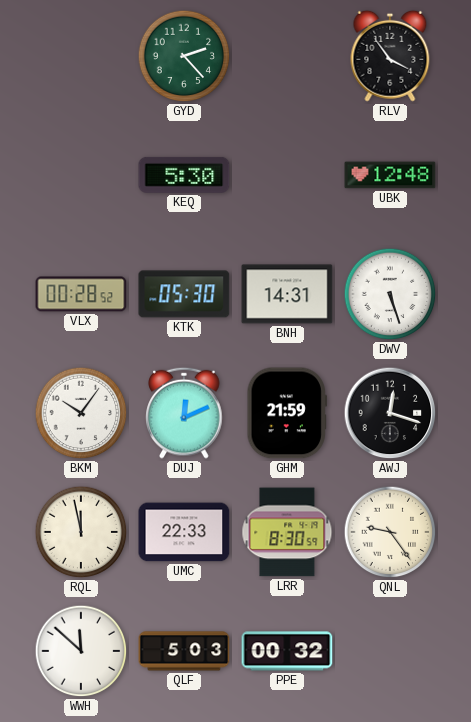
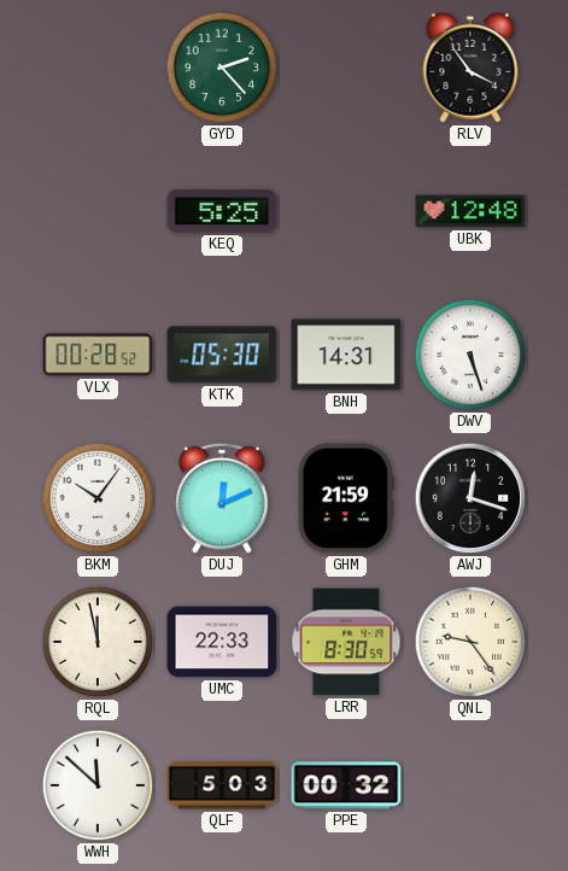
KEQ: 5:30 -> 5:25 (222, 211)
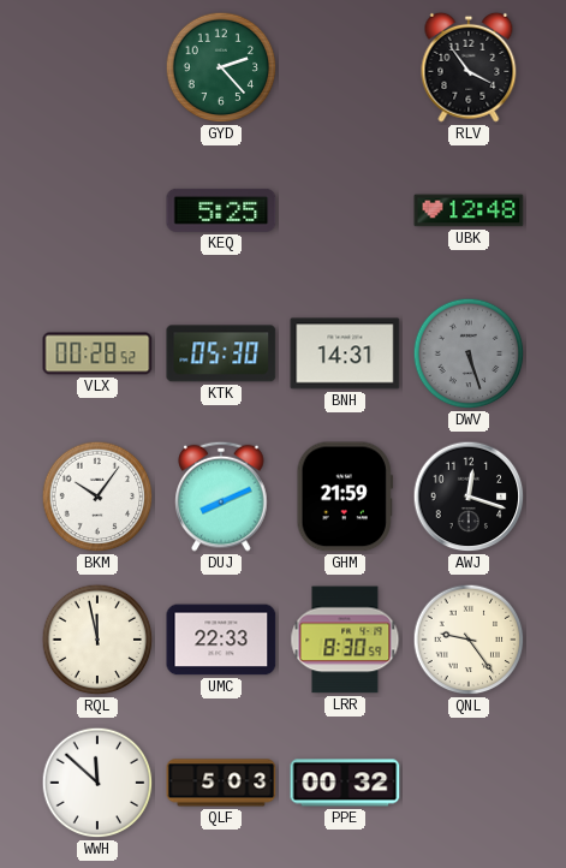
DWV dial: white -> grey (469, 353)
DUJ: 12:11 -> 8:11 (221, 497)
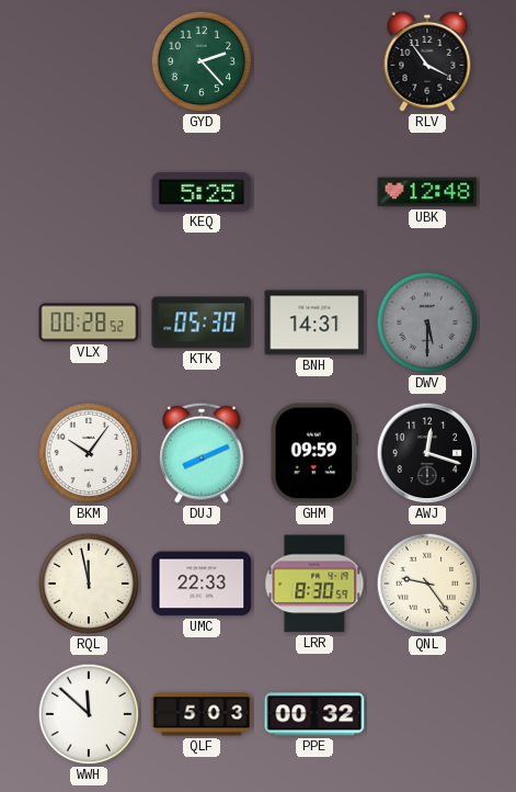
DWV: 5:27 -> 5:30 (427, 323)
GHM: 21:59 -> 09:59 (313, 453)
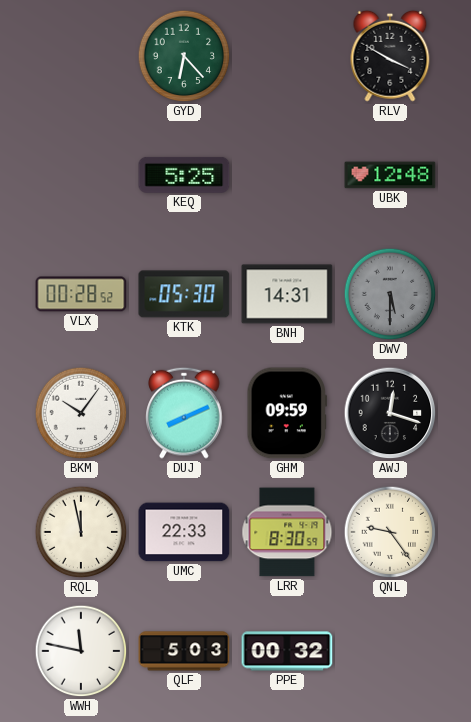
GYD: 2:23 -> 6:23 (184, 56)
RLV: 3:54 -> 3:50 (390, 56)
WWH: 11:52 -> 11:47 (81, 651)
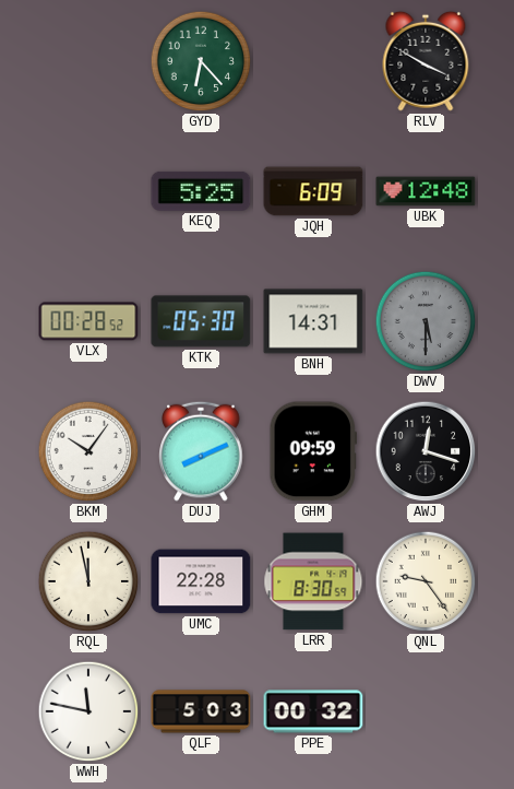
JQH: none -> 6:09 (313, 191)
UMC: 22:33 -> 22:28 (201, 581)
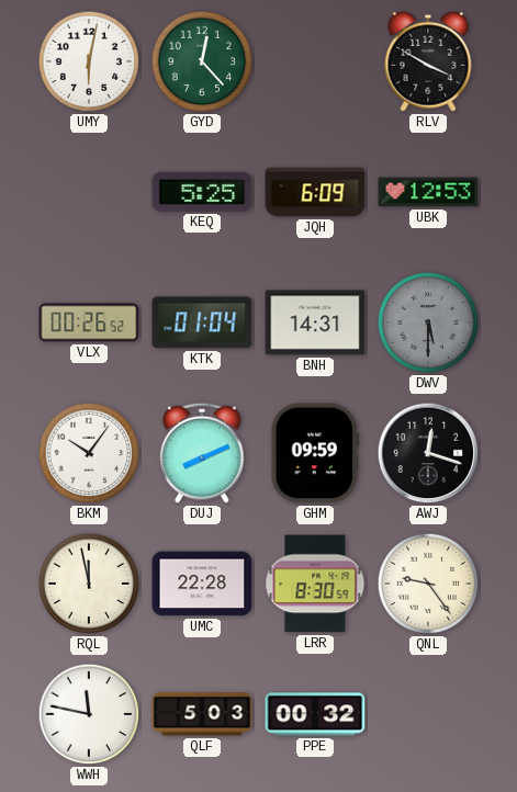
UMY: none -> 6:02 (89, 61)
GYD: 6:23 -> 12:23 (202, 61)
UBK: 12:48 -> 12:53 (428, 192)
VLX: 00:28 -> 00:26 (89, 323)
KTK: 05:30 -> 01:04 (202, 323)
